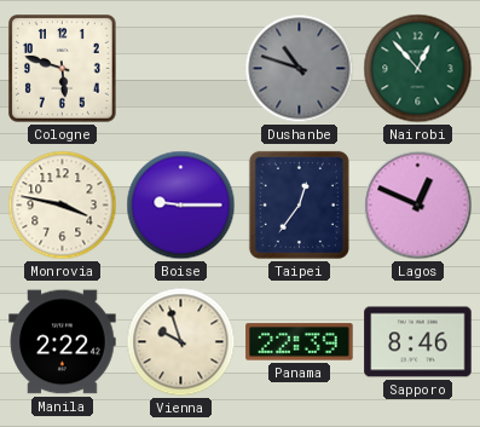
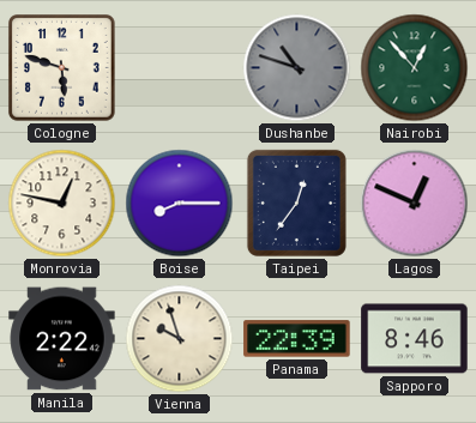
Monrovia: 3:47 -> 12:47 (62, 204)
Boise: 9:15 -> 8:15 (180, 204)
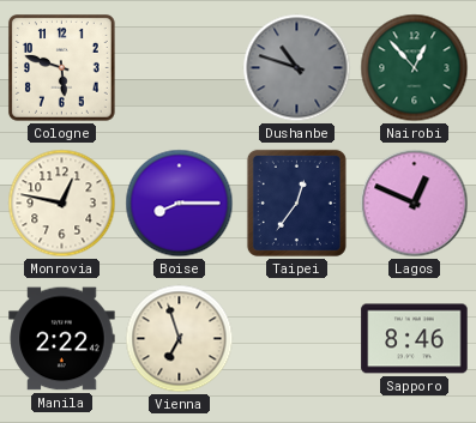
Vienna: 9:57 -> 6:57 (180, 339)
Panama: 22:39 -> none (297, 339)
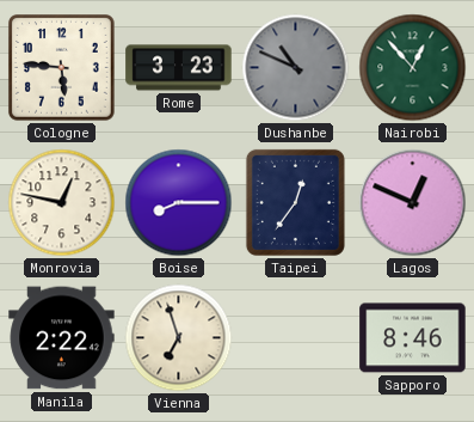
Cologne: 5:48 -> 5:46 (62, 68)
Rome: none -> 3:23 (179, 68)
Dushanbe: 10:48 -> 10:49 (296, 68)
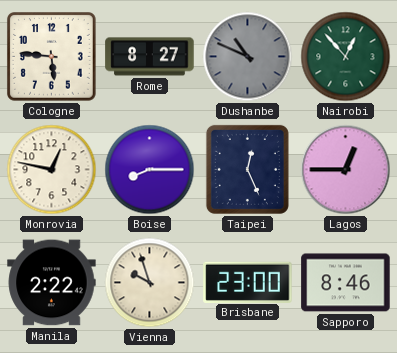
Rome: 3:23 -> 8:27 (150, 57)
Taipei: 12:36 -> 12:26 (247, 169)
Lagos: 12:49 -> 12:45 (346, 170)
Vienna: 6:57 -> 9:57 (150, 283)
Brisbane: none -> 23:00 (248, 282)
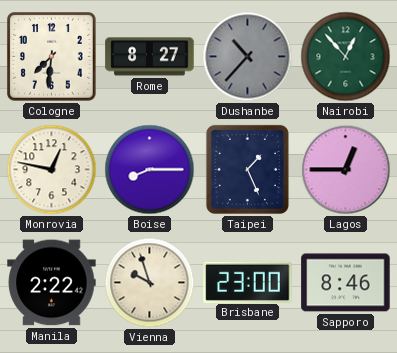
Cologne: 5:46 -> 7:31 (52, 57)
Dushanbe: 10:49 -> 10:37 (248, 57)
Taipei: 12:26 -> 1:26 (247, 169)
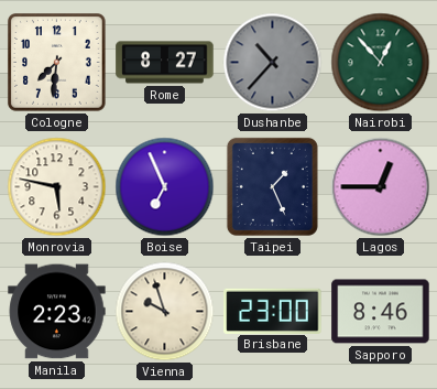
Monrovia: 12:47 -> 5:47 (57, 187)
Boise: 8:15 -> 6:56 (165, 187)
Manila: 2:22 -> 2:23 (57, 312)
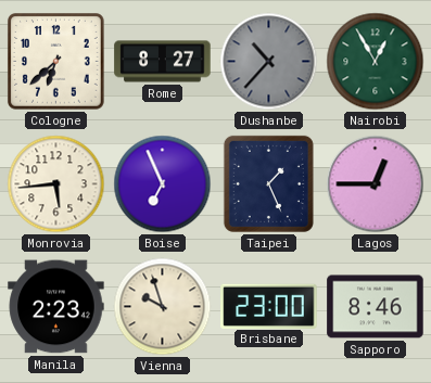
Cologne: 7:31 -> 6:38 (56, 62)
Nairobi: 12:53 -> 12:55 (376, 62)
Monrovia: 5:47 -> 5:44 (56, 184)
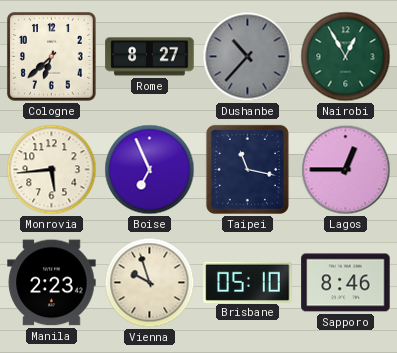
Taipei: 1:26 -> 11:17 (247, 169)
Brisbane: 23:00 -> 05:10 (248, 282)
